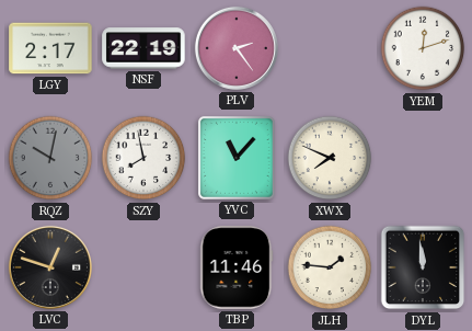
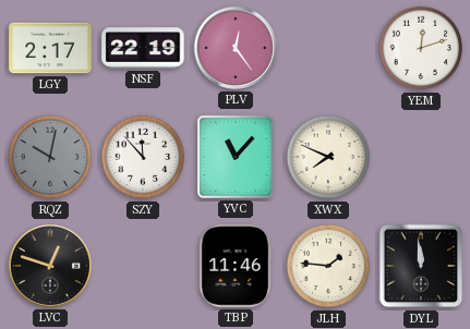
PLV: 2:24 -> 12:24 (236, 48)
SZY: 7:58 -> 11:53 (143, 157)
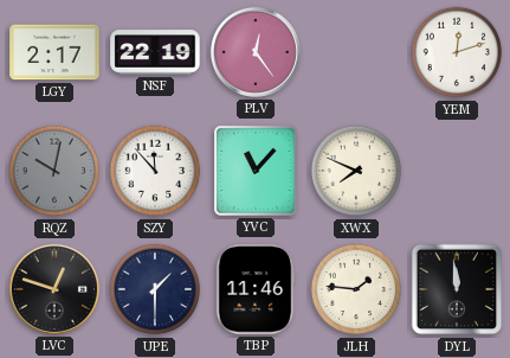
UPE: none -> 1:30 (155, 289)
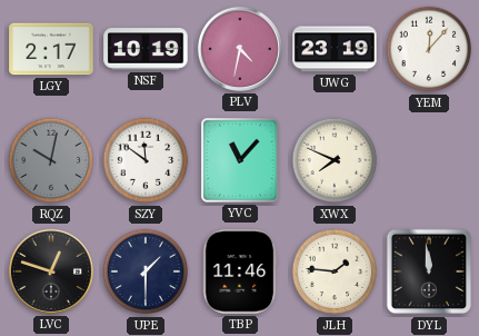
NSF: 22:19 -> 10:19 (146, 49)
PLV: 12:24 -> 4:32 (240, 49)
UWG: none -> 23:19 (335, 49)
YEM: 12:12 -> 12:07 (429, 49)
SZY: 11:53 -> 11:51 (146, 160)
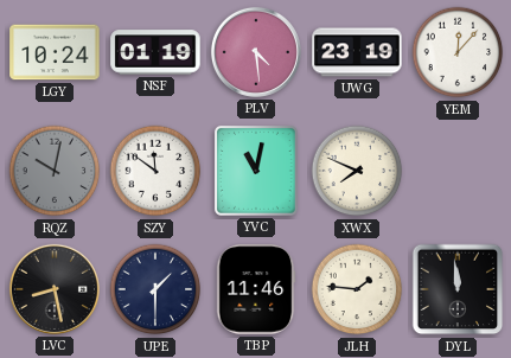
LGY: 2:17 -> 10:24 (55, 52)
NSF: 10:19 -> 01:19 (155, 52)
PLV: 4:32 -> 4:29 (256, 52)
YVC: 11:07 -> 11:02 (256, 171)
LVC: 12:48 -> 8:28 (55, 289)
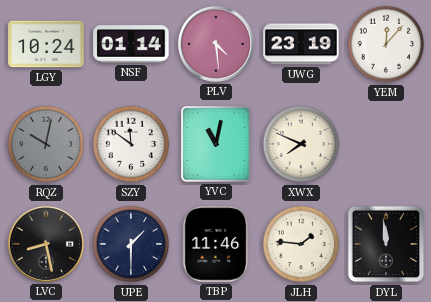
NSF: 01:19 -> 01:14 (131, 44)
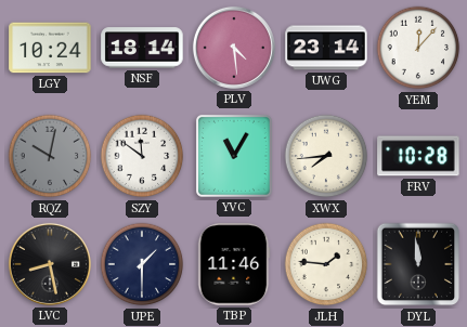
NSF: 01:14 -> 18:14 (142, 48)
UWG: 23:19 -> 23:14 (326, 48)
YVC: 11:02 -> 11:05 (234, 156)
XWX: 7:49 -> 7:44 (326, 156)
FRV: none -> 10:28 (418, 156)
